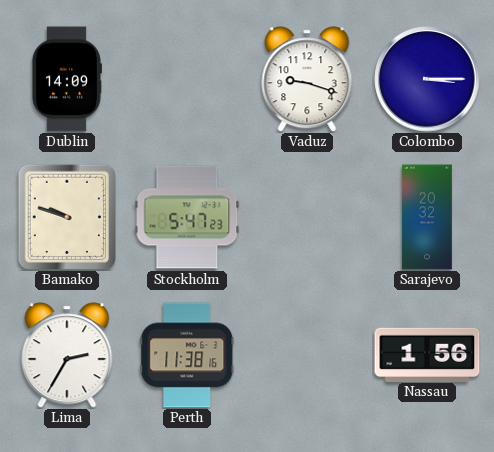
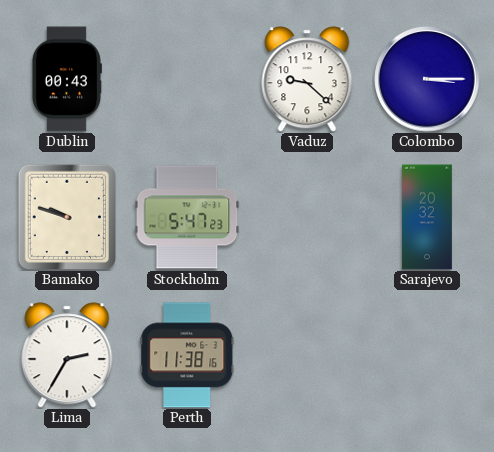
Dublin: 14:09 -> 00:43 (66, 79)
Vaduz: 9:18 -> 9:22 (307, 79)
Nassau: 1:56 -> none (427, 354)
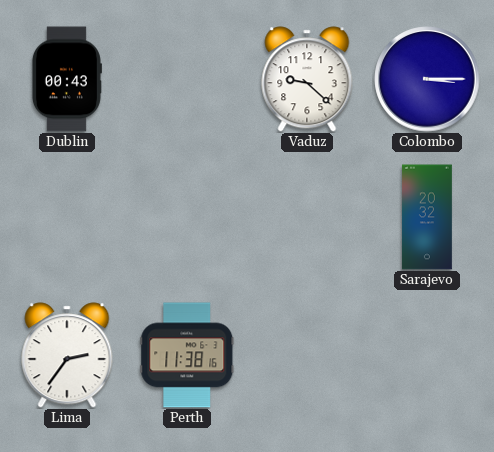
Bamako: 9:48 -> none (66, 216)
Stockholm: 5:47 -> none (187, 217)
Lima: 2:35 -> 2:36 (67, 355)
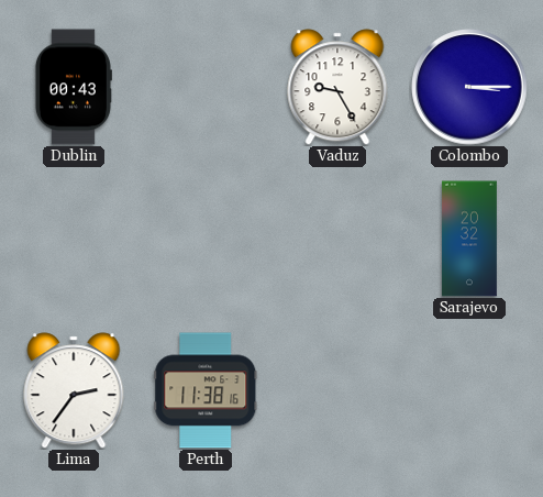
Vaduz: 9:22 -> 9:25 (337, 87)
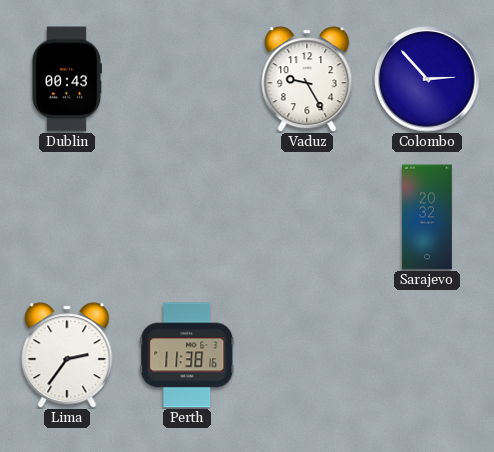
Colombo: 3:15 -> 2:53 (427, 79)
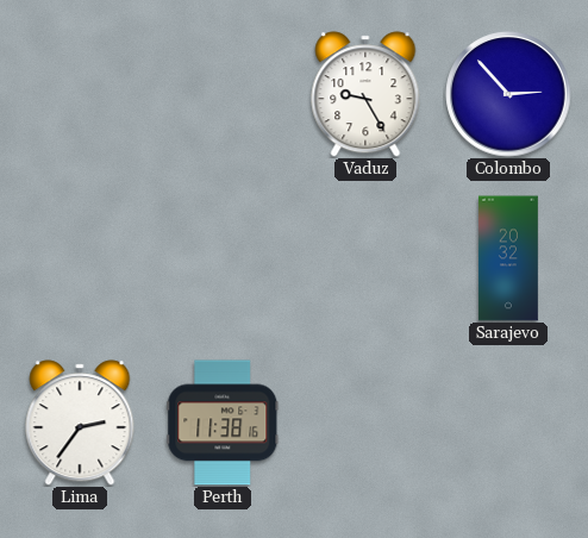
Dublin: 00:43 -> none (66, 79)
